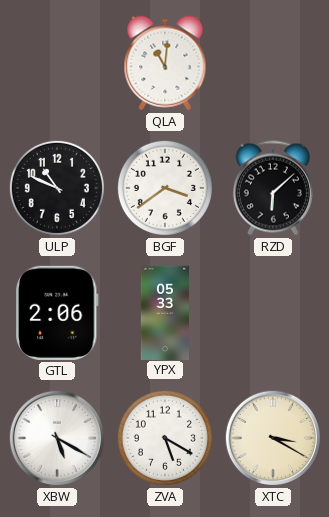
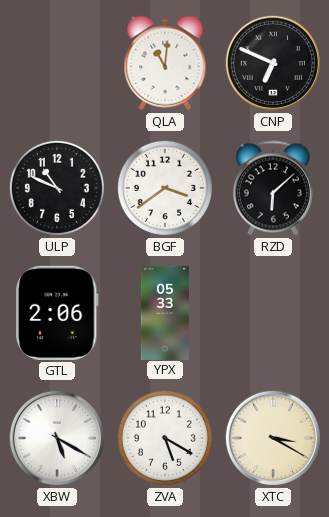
CNP: none -> 6:49 (273, 63)
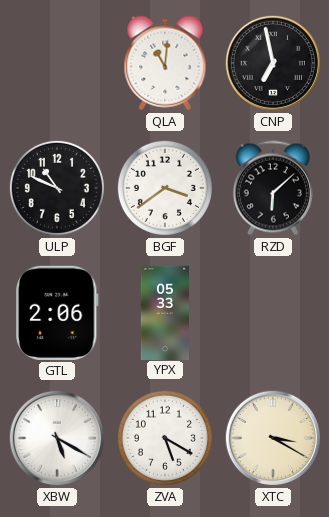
CNP: 6:49 -> 6:58 (273, 63)
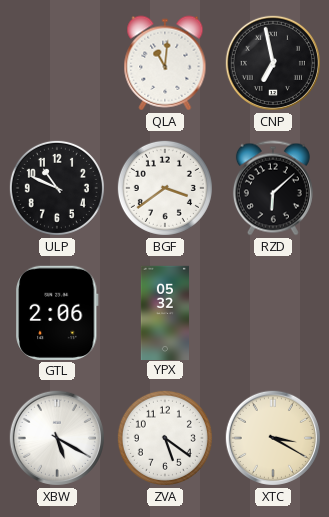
YPX: 05:33 -> 05:32 (164, 312)
ZVA: 5:20 -> 5:21 (165, 438)
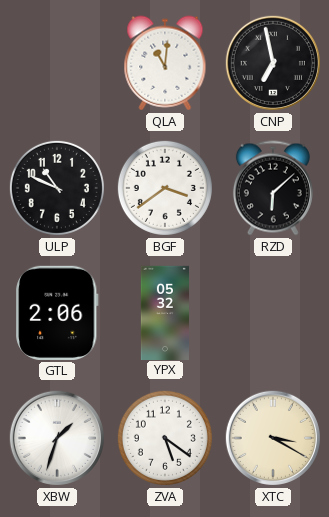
XBW: 5:20 -> 1:33 (57, 438)
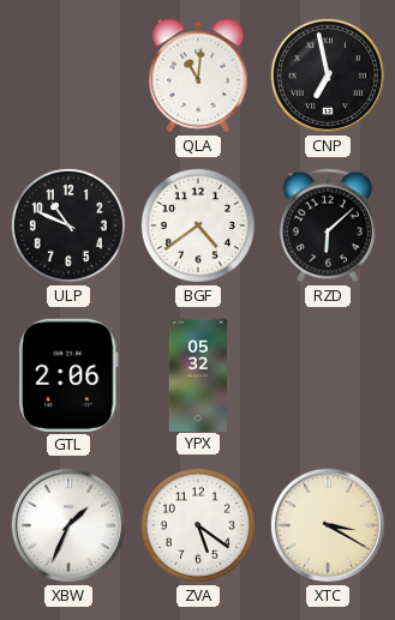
BGF: 3:39 -> 4:39 (198, 225)
XBW: 1:33 -> 1:34 (68, 525)
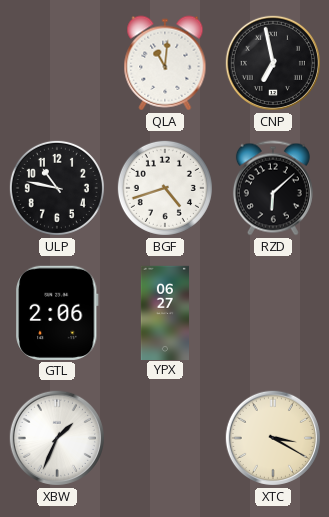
ULP: 10:49 -> 10:47 (57, 188)
BGF: 4:39 -> 4:42 (165, 188)
YPX: 05:32 -> 06:27 (164, 312)
ZVA: 5:21 -> none (198, 525)
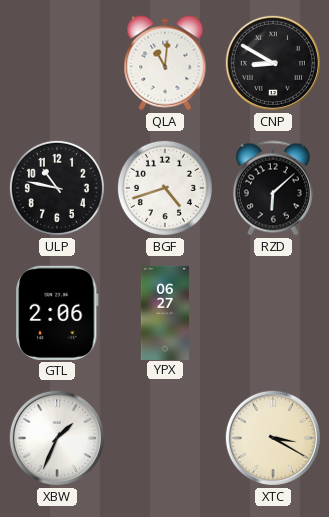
CNP: 6:58 -> 8:50 (273, 63)
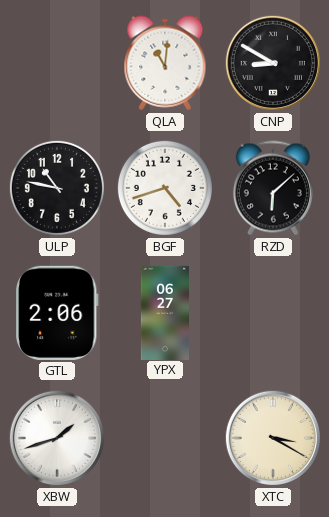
XBW: 1:34 -> 1:42 (57, 438)
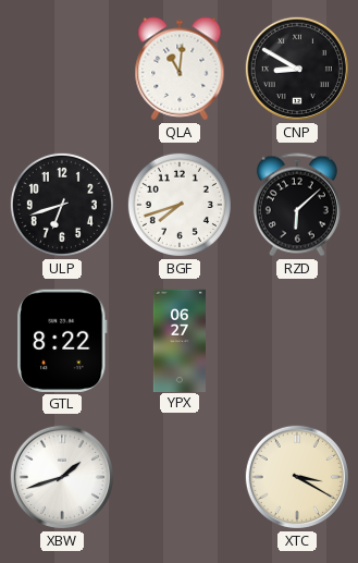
ULP: 10:47 -> 6:42 (62, 205)
BGF: 4:42 -> 7:42 (180, 205)
GTL: 2:06 -> 8:22 (63, 341)
